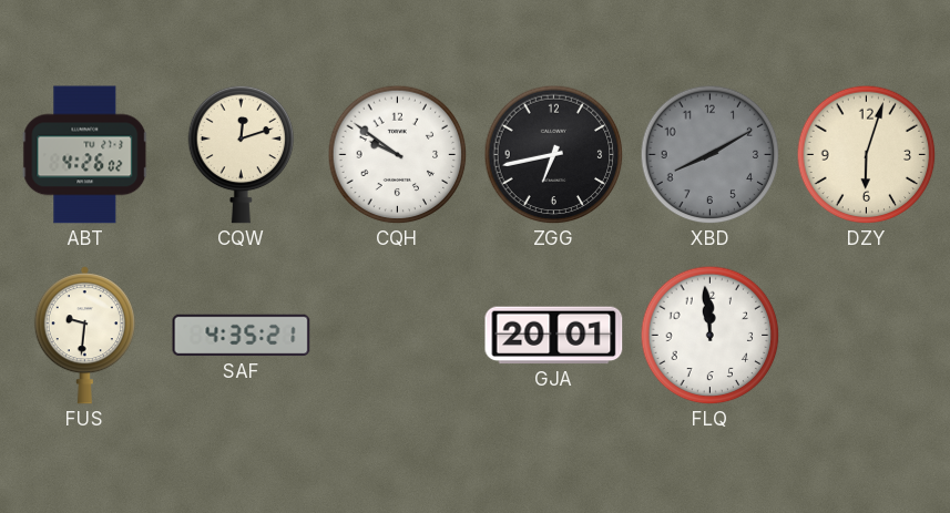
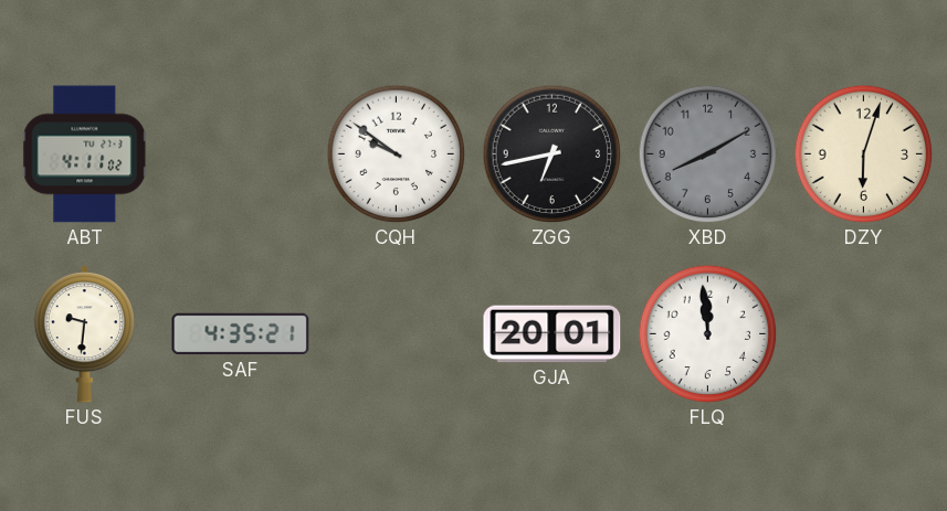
ABT: 4:26 -> 4:11 (85, 155)
CQW: 12:12 -> none (242, 154)
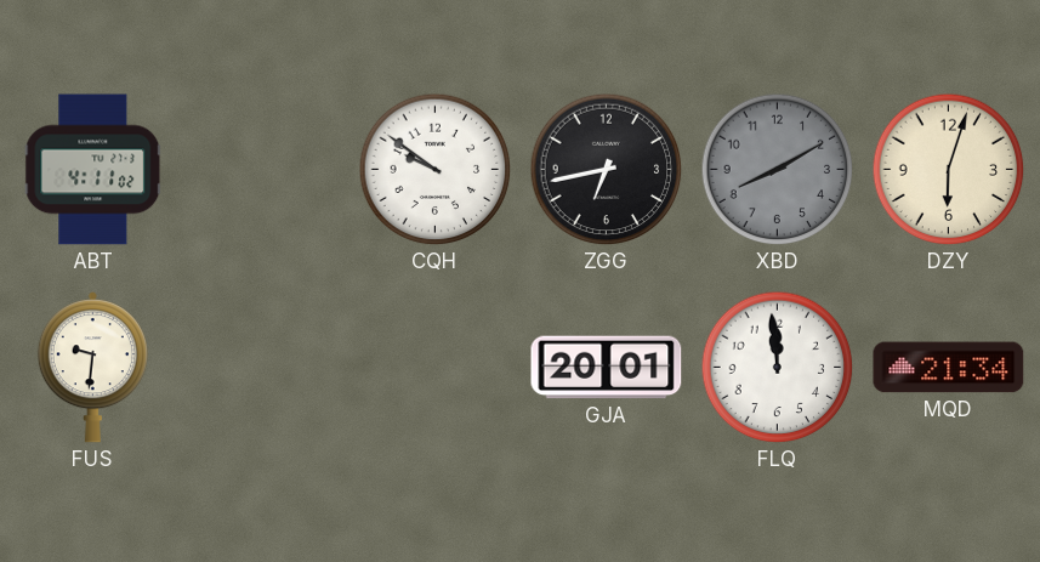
SAF: 4:35 -> none (241, 334)
MQD: none -> 21:34 (949, 368)
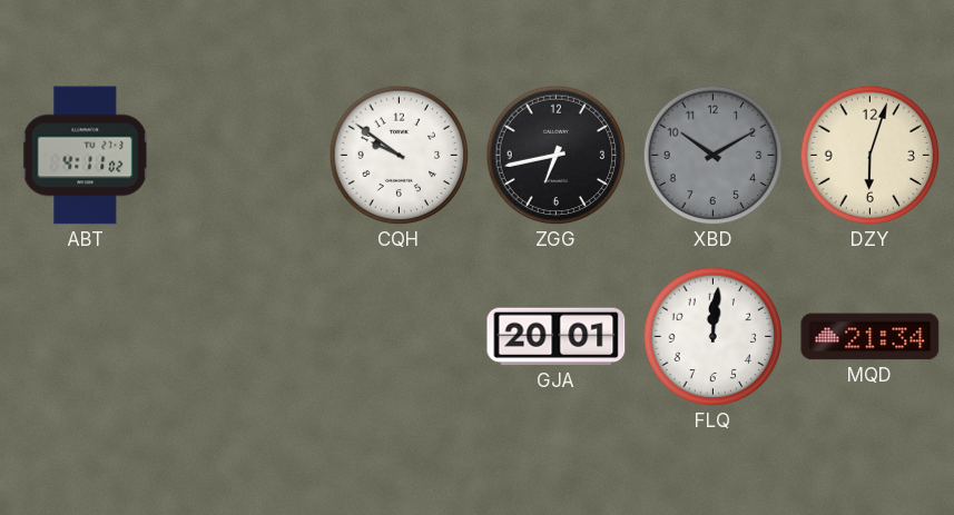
XBD: 8:10 -> 10:10 (714, 156)
FUS: 9:31 -> none (92, 368)
FLQ: 11:59 -> 12:01 (714, 337)
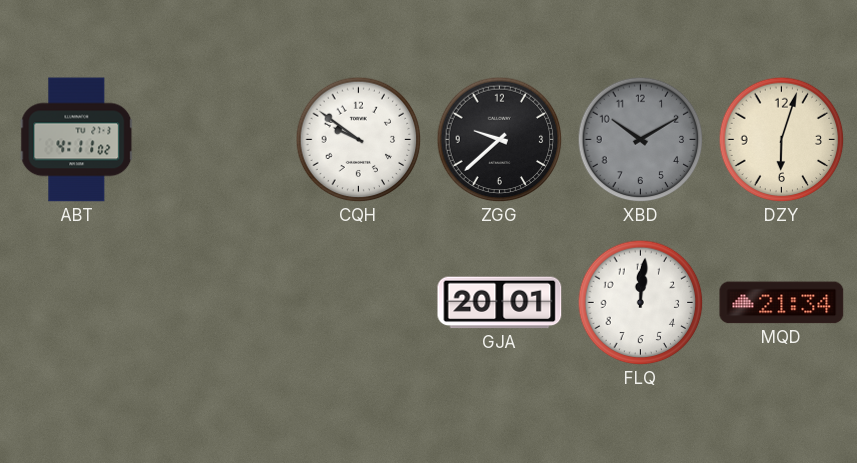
ZGG: 6:43 -> 9:38 (500, 140)
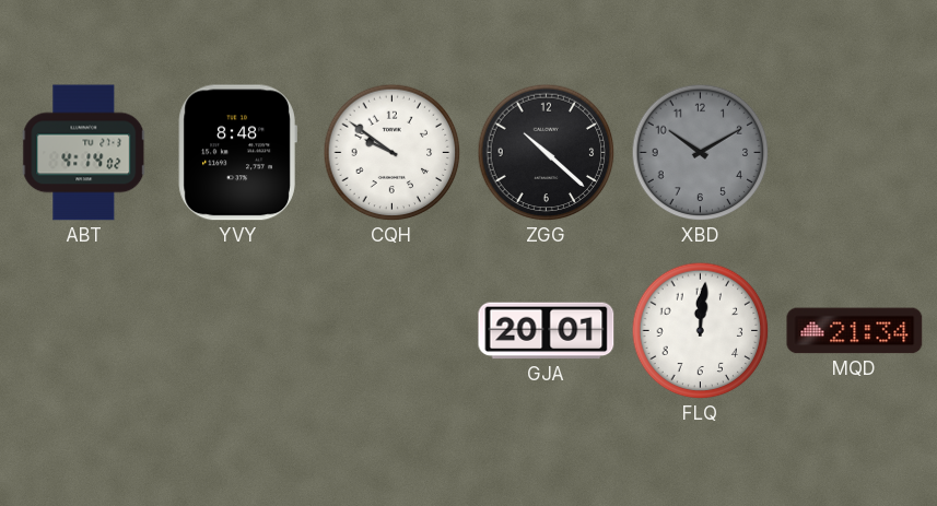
ABT: 4:11 -> 4:14 (84, 153)
YVY: none -> 8:48 (237, 153)
ZGG: 9:38 -> 10:22 (547, 153)
DZY: 6:03 -> none (782, 140)
